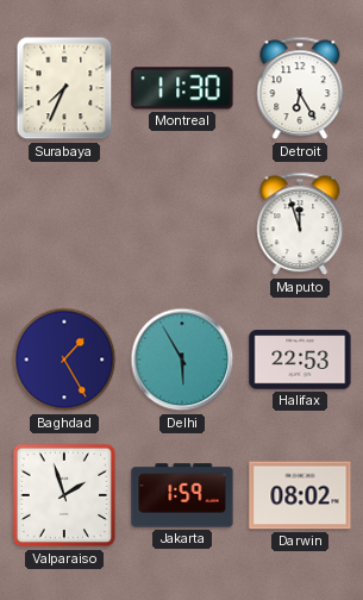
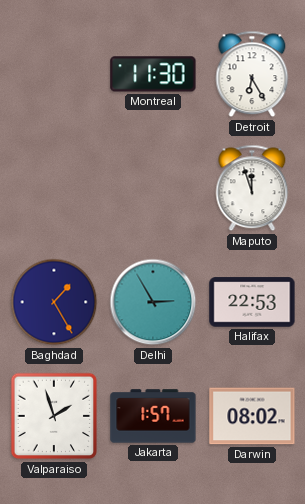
Surabaya: 7:34 -> none (64, 88)
Delhi: 5:55 -> 2:55 (153, 302)
Jakarta: 1:59 -> 1:57 (153, 416)
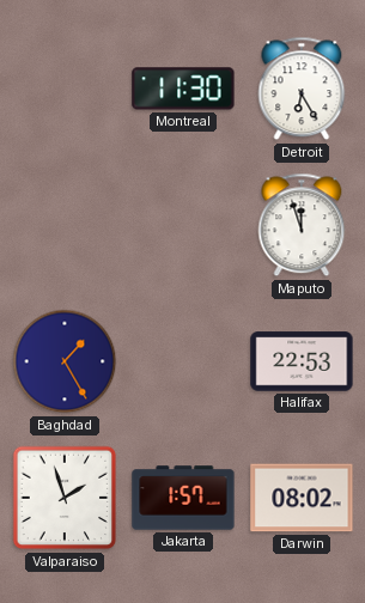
Delhi: 2:55 -> none (153, 302)
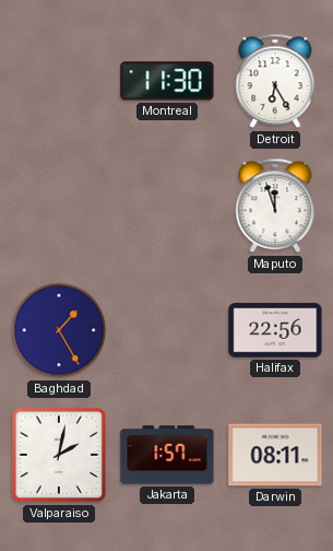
Halifax: 22:53 -> 22:56 (275, 330)
Valparaiso: 1:57 -> 2:02 (59, 455)
Darwin: 08:02 -> 08:11 (275, 455)
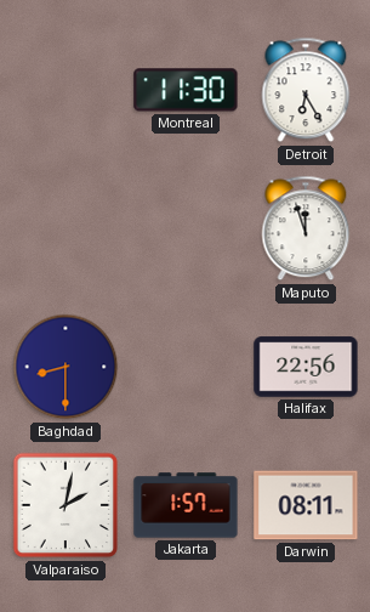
Baghdad: 1:25 -> 8:30 (66, 367)
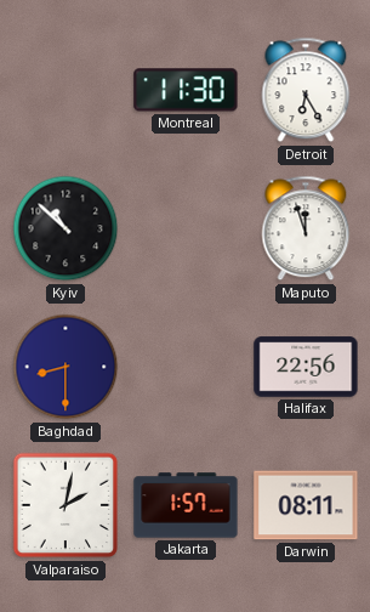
Kyiv: none -> 10:52 (66, 228)
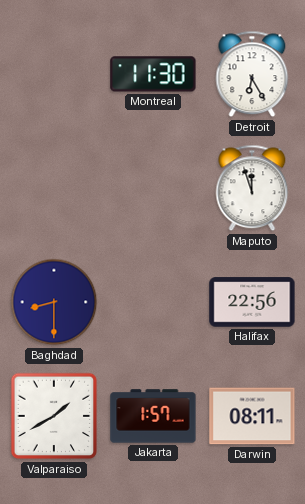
Kyiv: 10:52 -> none (66, 228)
Valparaiso: 2:02 -> 1:40 (54, 416)
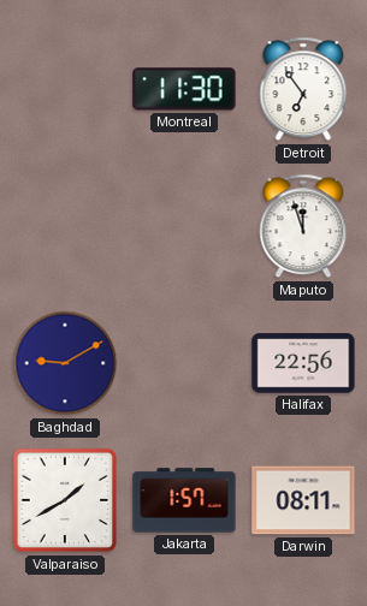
Detroit: 6:25 -> 6:54 (303, 89)
Baghdad: 8:30 -> 9:10 (65, 363)
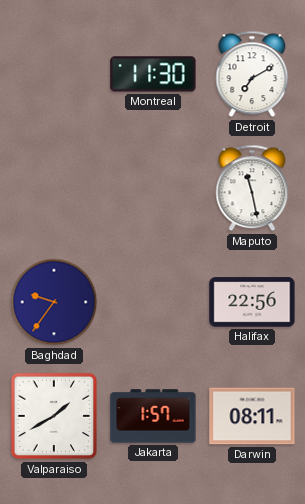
Detroit: 6:54 -> 7:10 (252, 74)
Maputo: 11:57 -> 11:28 (252, 188)
Baghdad: 9:10 -> 9:36 (54, 302)
